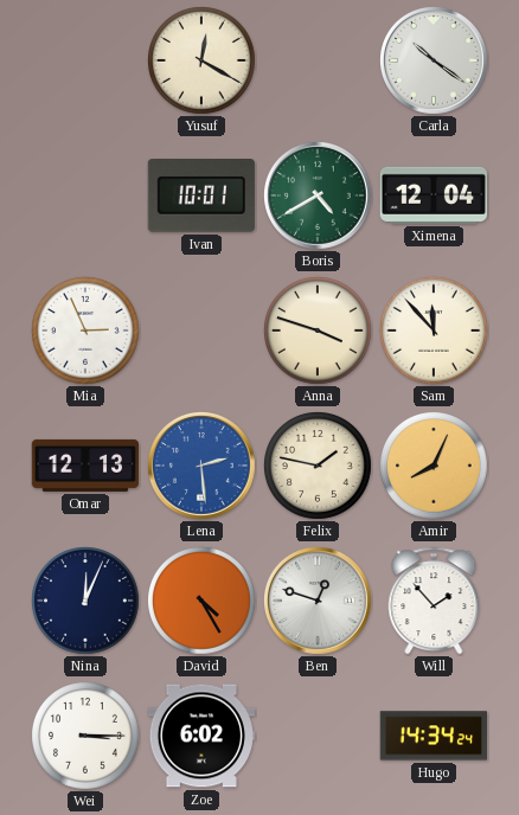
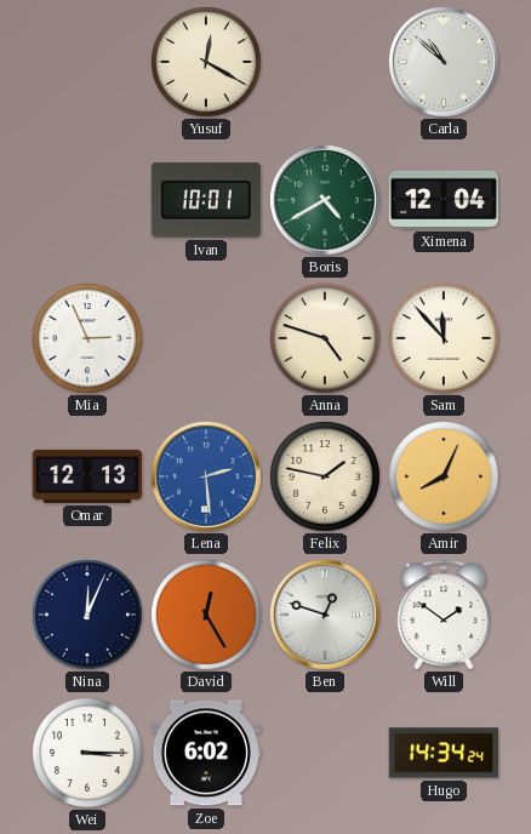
Carla: 10:21 -> 10:52 (444, 62)
Anna: 3:48 -> 4:48 (326, 339)
David: 4:25 -> 12:25 (207, 616)
Will: 1:53 -> 1:51 (444, 615)
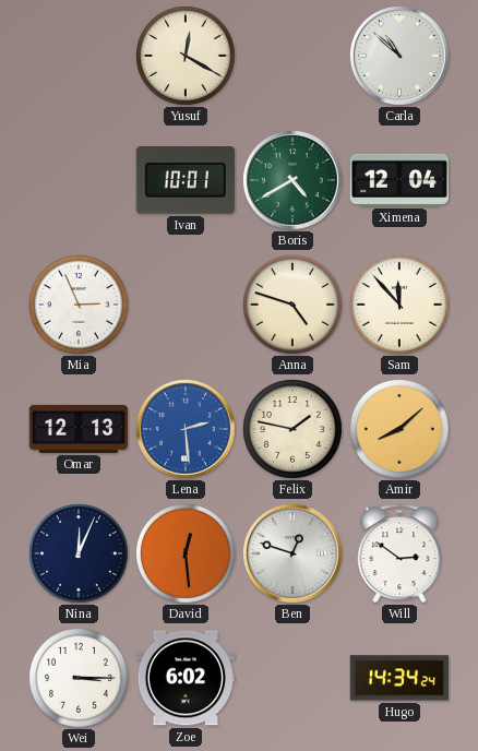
Amir: 8:04 -> 8:08 (401, 430)
David: 12:25 -> 12:29 (187, 555)
Will: 1:51 -> 2:51 (399, 553)
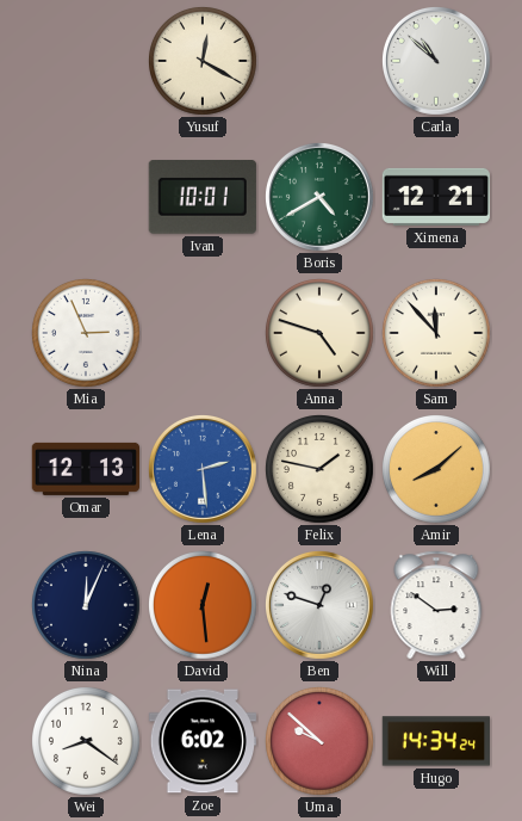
Ximena: 12:04 -> 12:21 (435, 197)
Wei: 3:15 -> 8:21 (87, 742)
Uma: none -> 9:52 (321, 742)
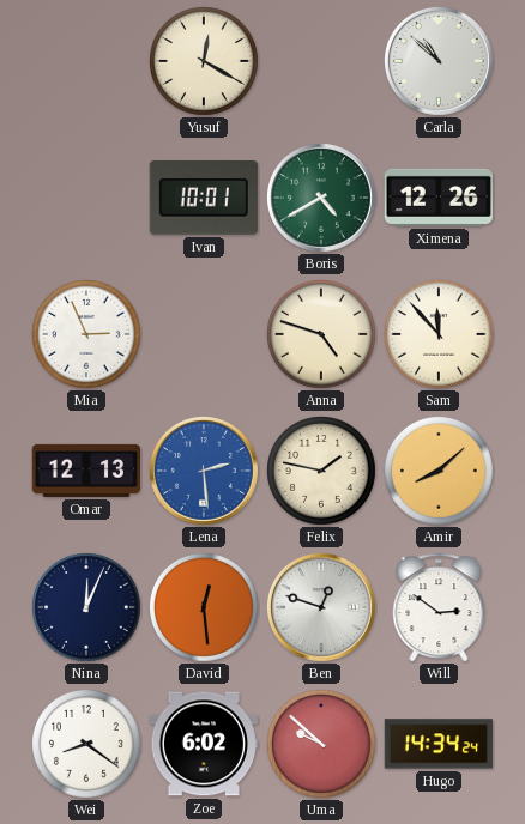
Ximena: 12:21 -> 12:26 (437, 198)
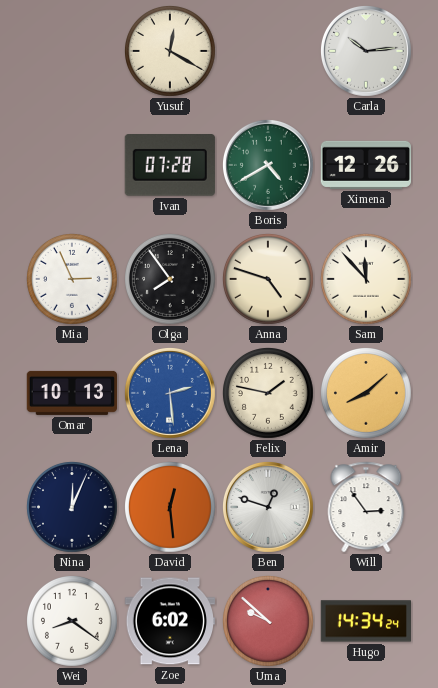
Carla: 10:52 -> 10:14 (366, 51)
Ivan: 10:01 -> 07:28 (170, 165)
Olga: none -> 7:54 (171, 280)
Omar: 12:13 -> 10:13 (71, 393)
Will: 2:51 -> 2:54 (366, 507)
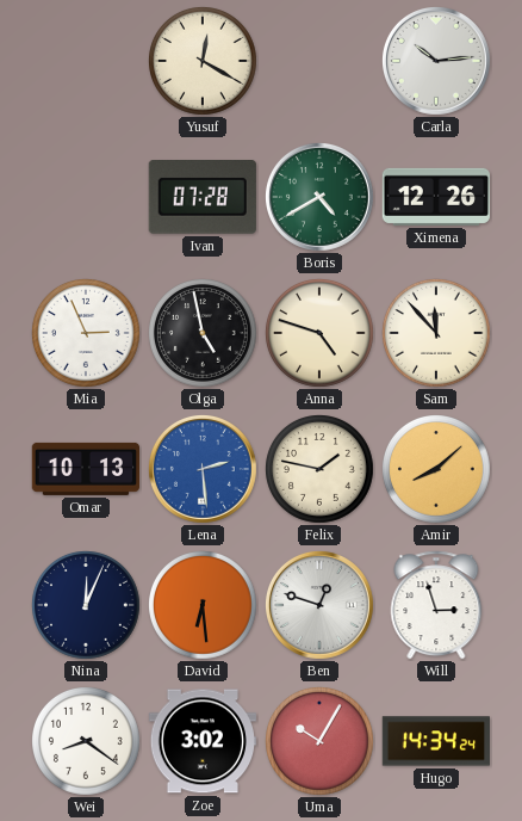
Olga: 7:54 -> 4:58 (204, 334)
David: 12:29 -> 6:29 (204, 606)
Will: 2:54 -> 2:57 (436, 605)
Zoe: 6:02 -> 3:02 (201, 741)
Uma: 9:52 -> 10:05 (321, 742)
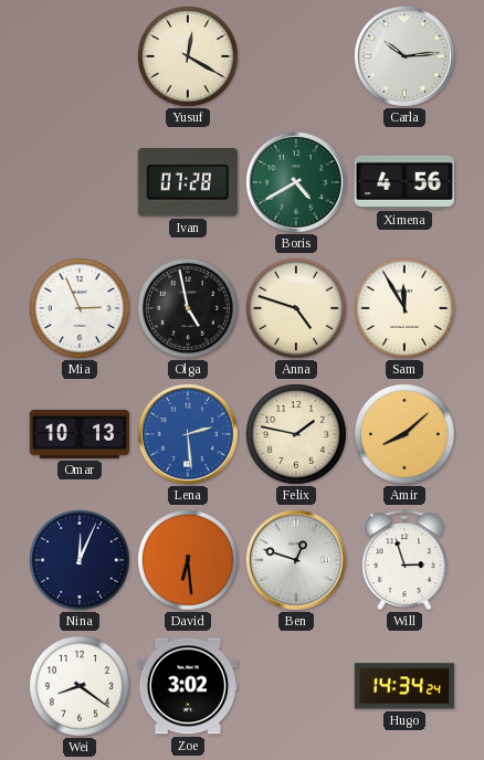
Ximena: 12:26 -> 4:56 (403, 182)
Sam: 11:53 -> 11:55 (406, 309)
Uma: 10:05 -> none (321, 742)
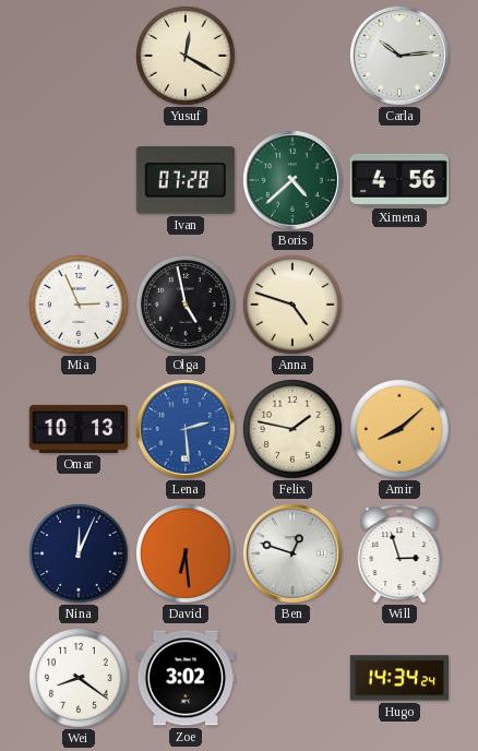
Boris: 4:40 -> 4:38 (292, 180)
Sam: 11:55 -> none (406, 309)
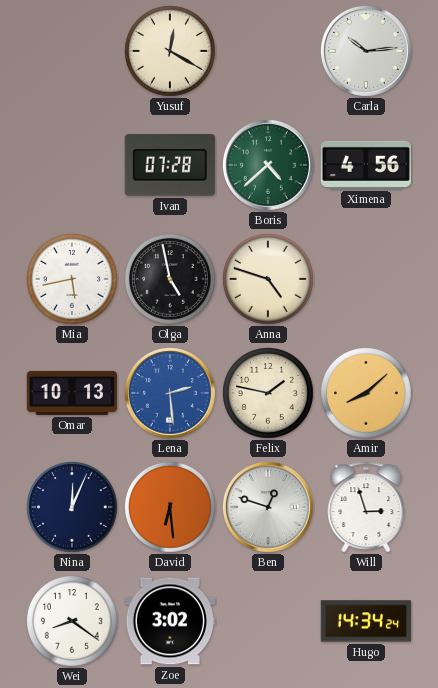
Mia: 2:56 -> 5:43 (73, 280)
